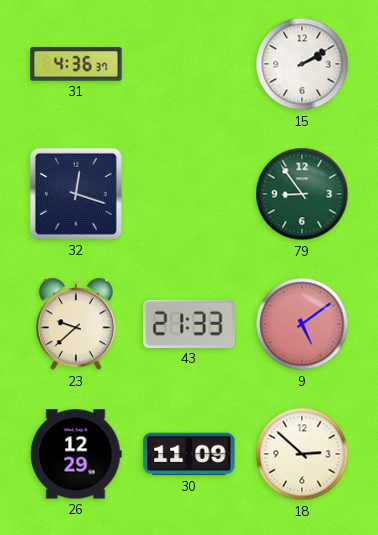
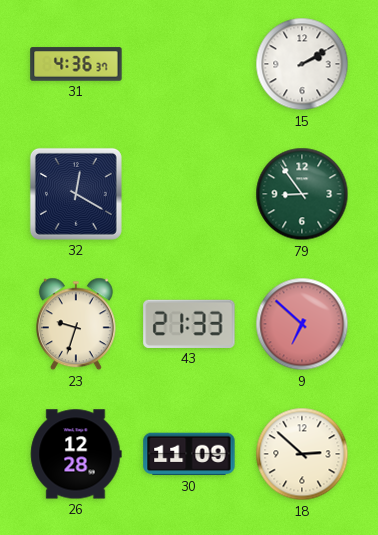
32: 12:18 -> 12:20 (76, 194)
23: 9:38 -> 9:33 (76, 324)
9: 5:09 -> 6:52 (302, 324)
26: 12:29 -> 12:28 (76, 454)
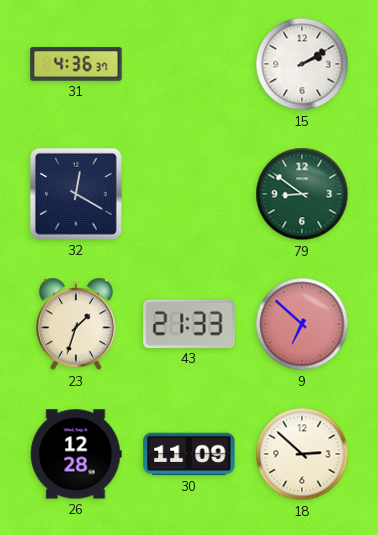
79: 8:54 -> 8:51 (302, 194)
23: 9:33 -> 1:33 (76, 324)
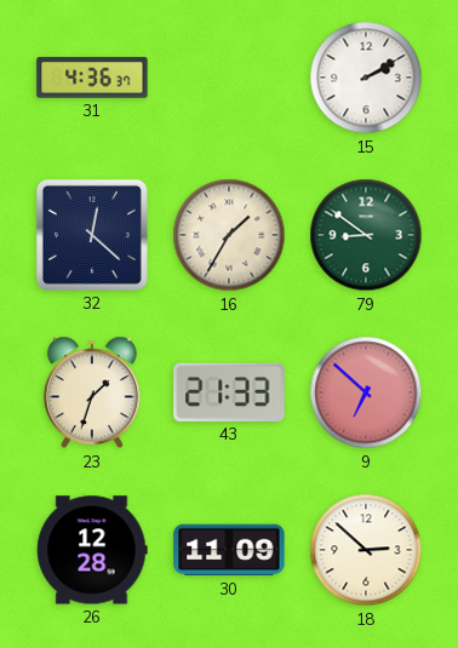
32: 12:20 -> 12:22 (92, 235)
16: none -> 1:35 (229, 235)
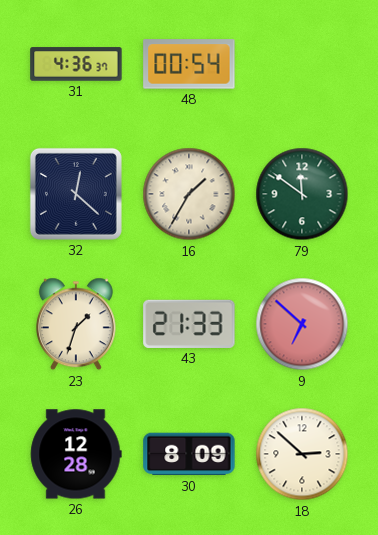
48: none -> 00:54 (189, 64)
15: 2:10 -> none (366, 78)
79: 8:51 -> 11:51 (302, 194)
30: 11:09 -> 8:09 (189, 454)
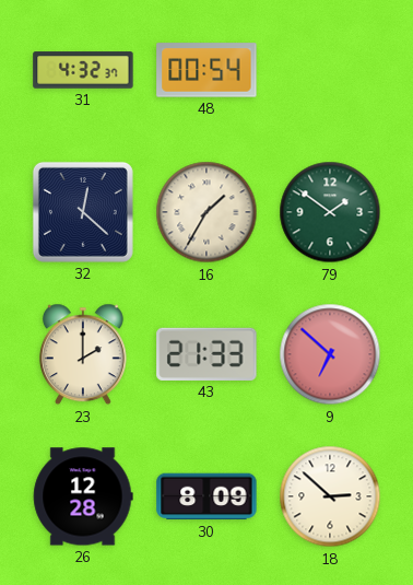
31: 4:36 -> 4:32 (83, 70)
79: 11:51 -> 1:51 (330, 212)
23: 1:33 -> 2:00 (83, 354)
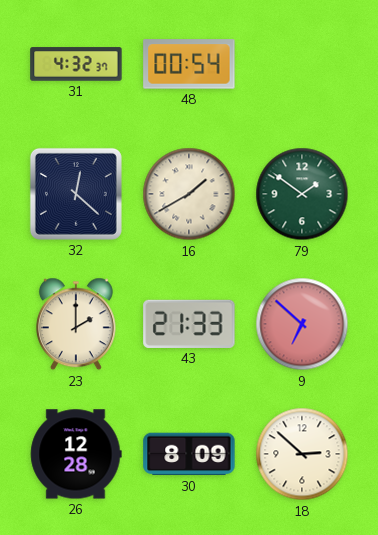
16: 1:35 -> 1:40 (189, 194)
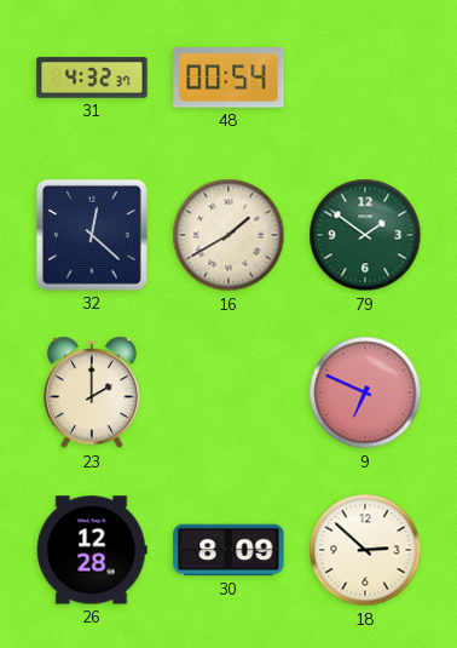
43: 21:33 -> none (189, 324)
9: 6:52 -> 6:49 (365, 392)
